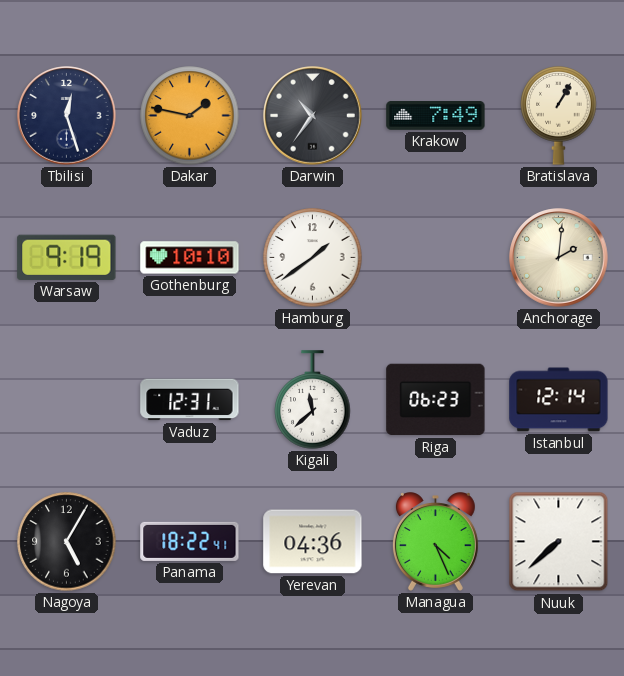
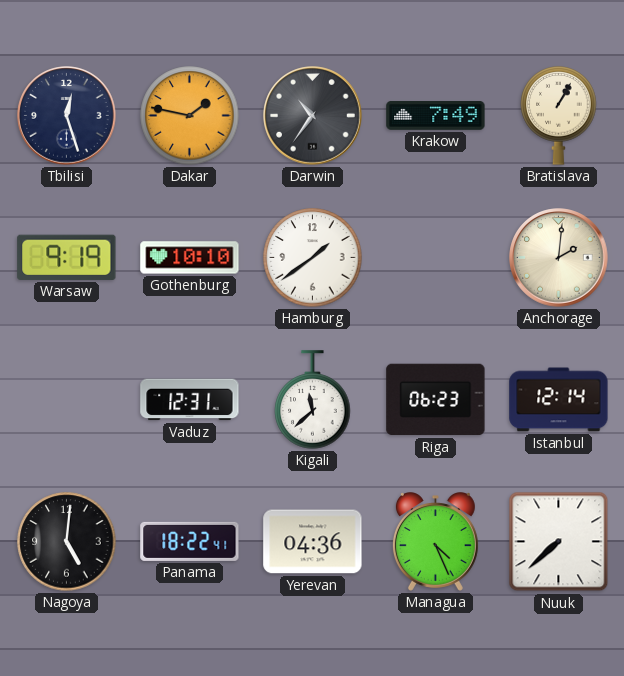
Nagoya: 5:05 -> 5:01 (67, 542)
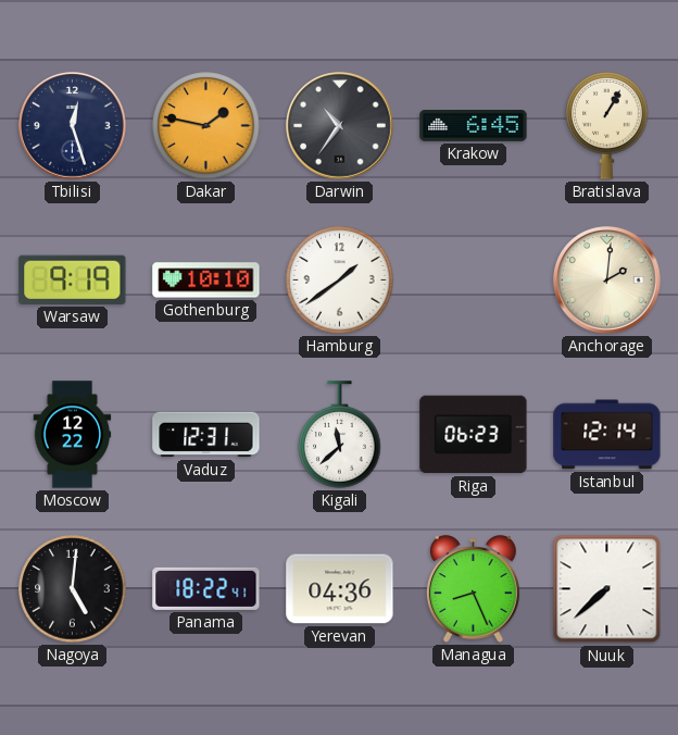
Krakow: 7:49 -> 6:45 (474, 126)
Moscow: none -> 12:22 (73, 435)
Managua: 4:26 -> 8:26 (473, 589)
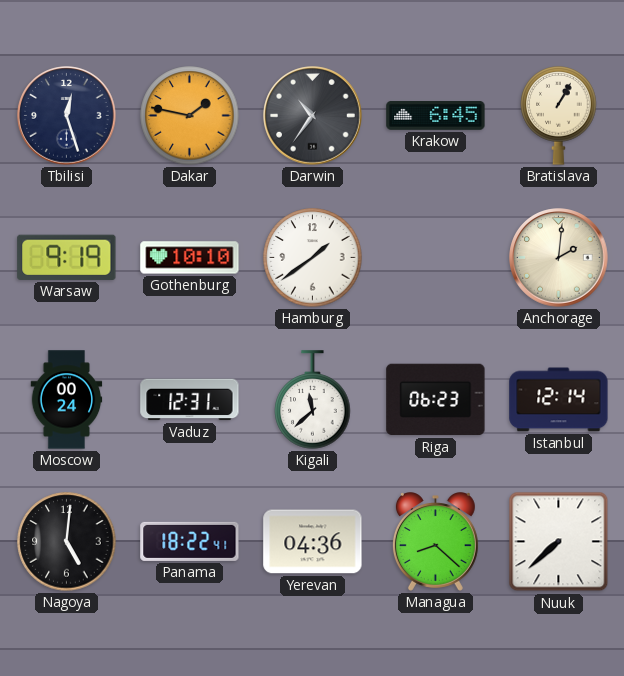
Moscow: 12:22 -> 00:24 (67, 400)
Managua: 8:26 -> 8:22 (435, 542)
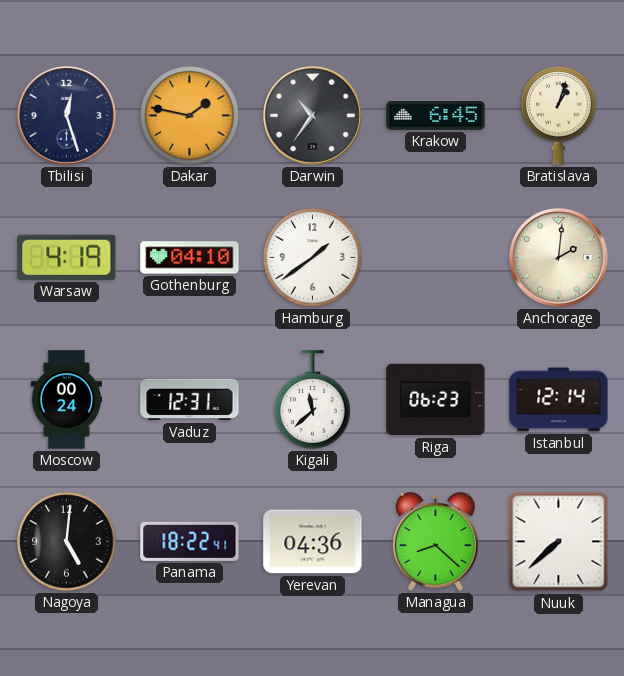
Bratislava: 1:05 -> 1:03 (559, 116)
Warsaw: 9:19 -> 4:19 (67, 257)
Gothenburg: 10:10 -> 04:10 (190, 258)
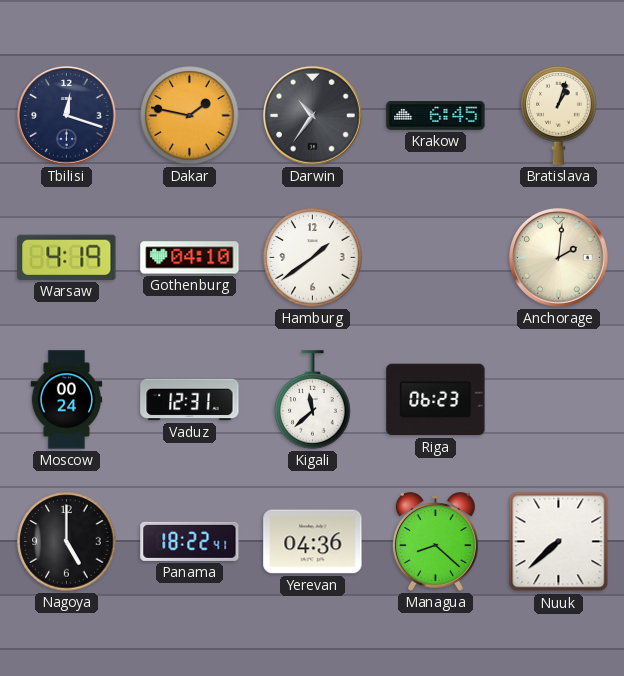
Tbilisi: 12:27 -> 12:18 (67, 116)
Istanbul: 12:14 -> none (559, 400)
Nagoya: 5:01 -> 5:00 (67, 542)
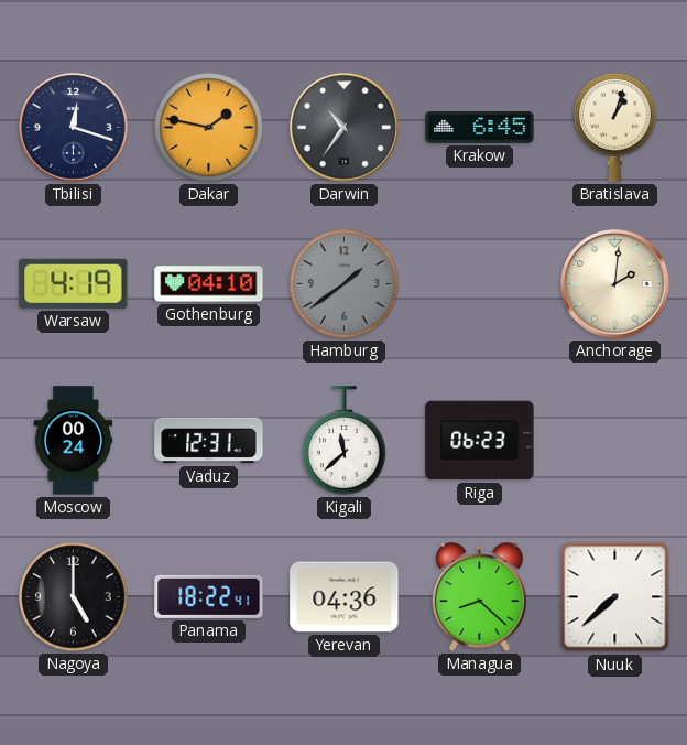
Hamburg dial: white -> grey (345, 284)
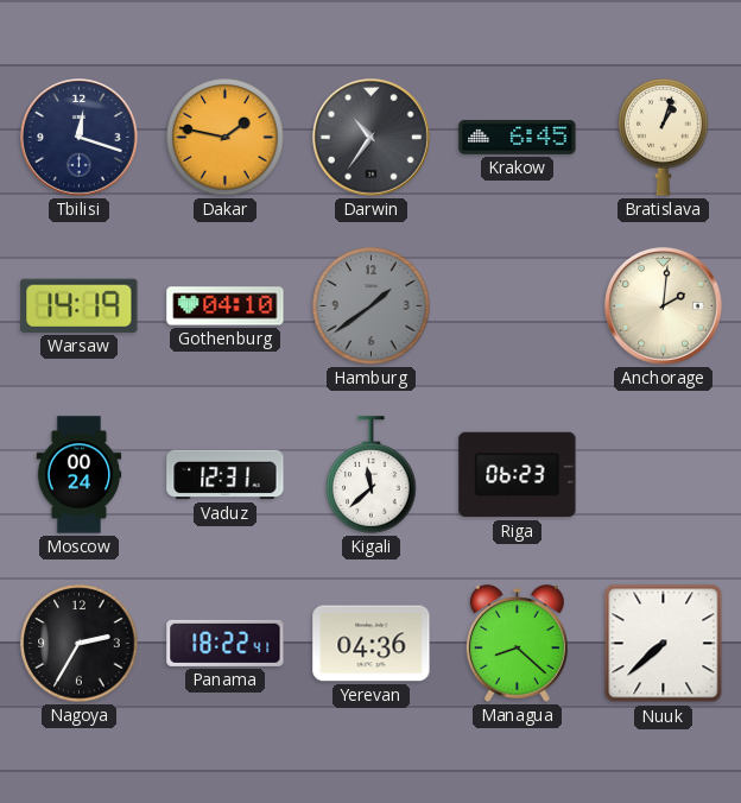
Warsaw: 4:19 -> 14:19 (80, 305)
Nagoya: 5:00 -> 2:35 (80, 644)
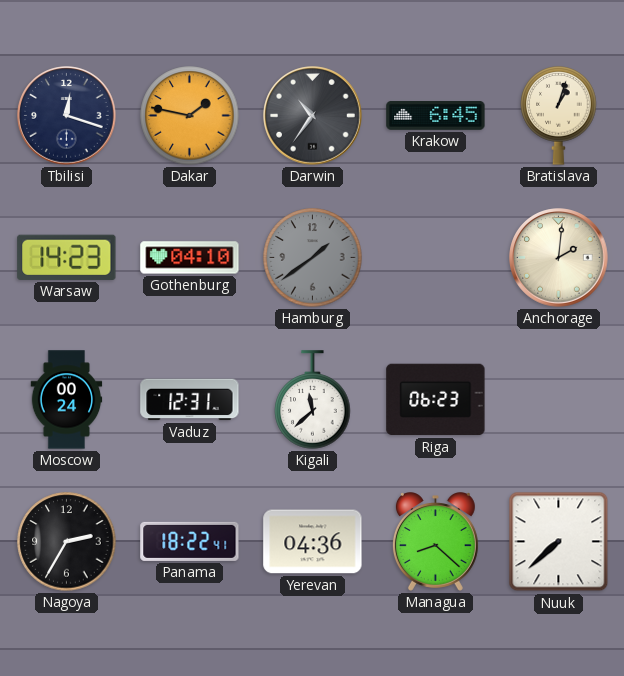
Warsaw: 14:19 -> 14:23 (67, 257)
